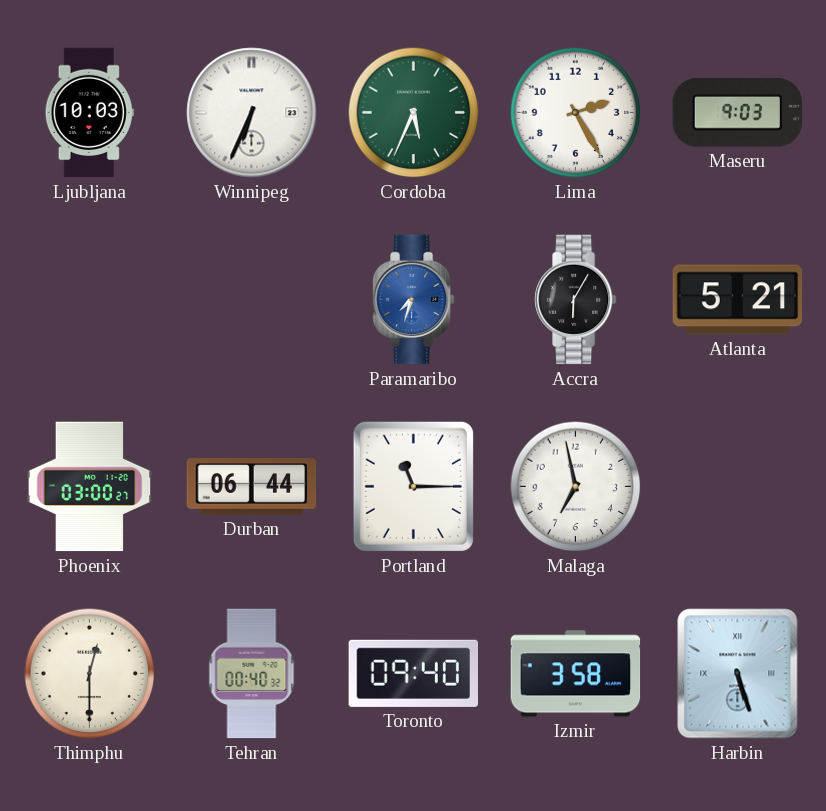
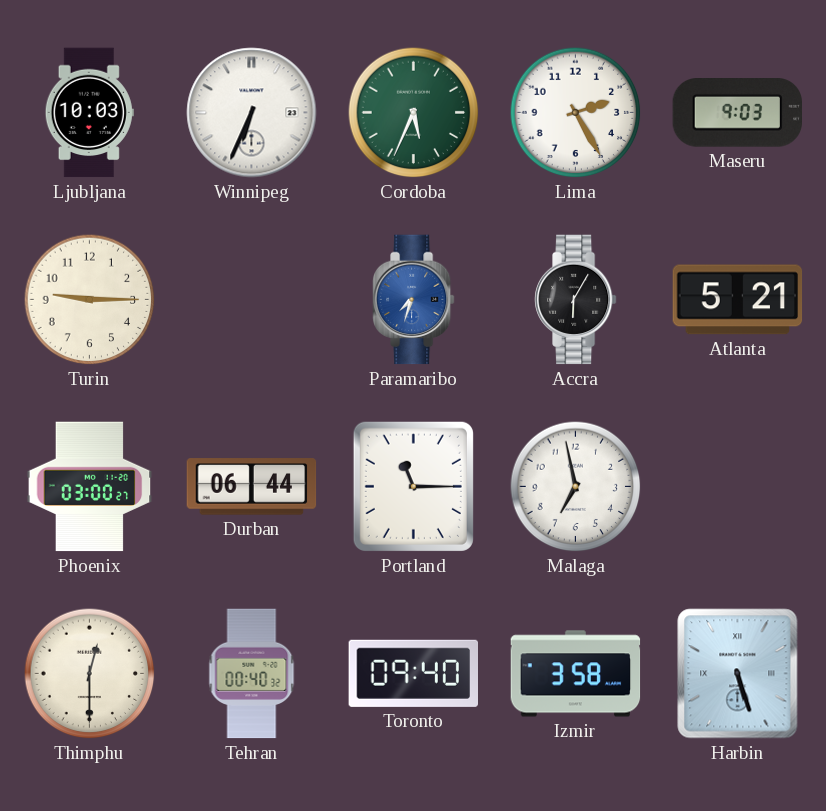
Turin: none -> 9:15 (90, 300)
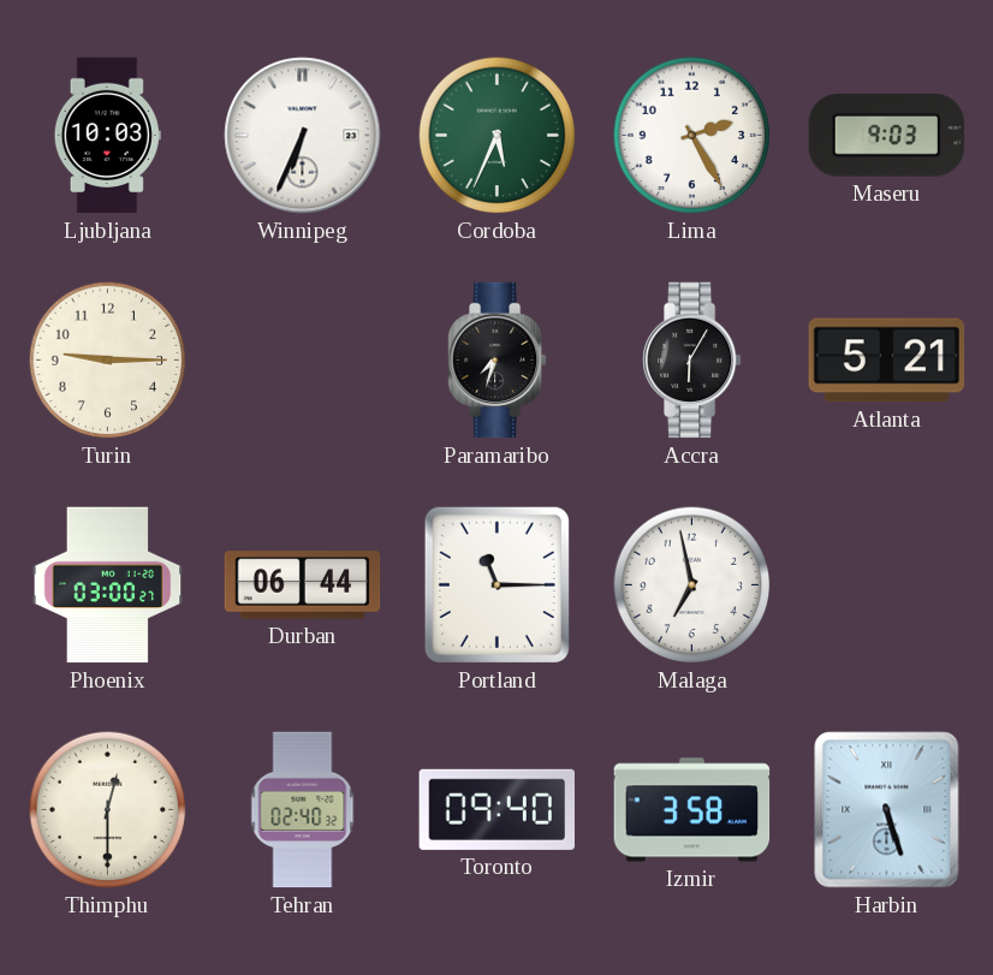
Paramaribo dial: blue -> black (498, 361)
Tehran: 00:40 -> 02:40 (303, 810)
